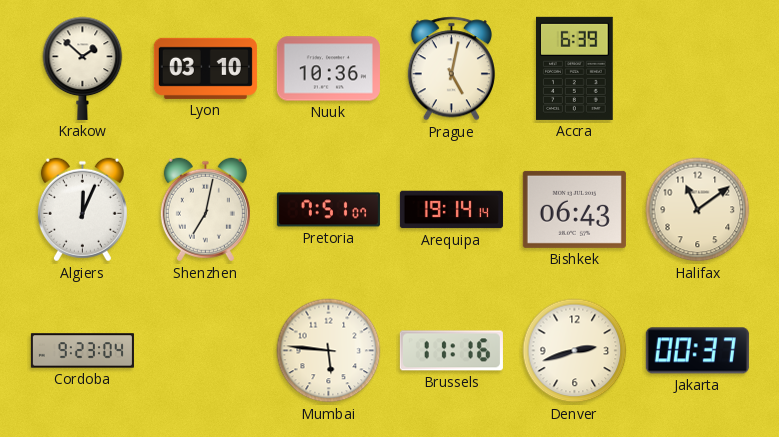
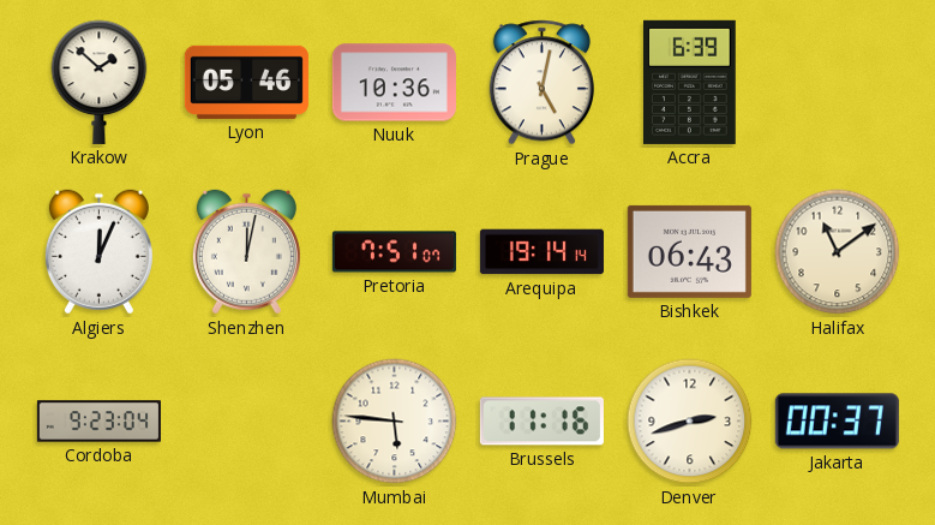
Lyon: 03:10 -> 05:46 (246, 82)
Shenzhen: 7:02 -> 12:02 (246, 252)
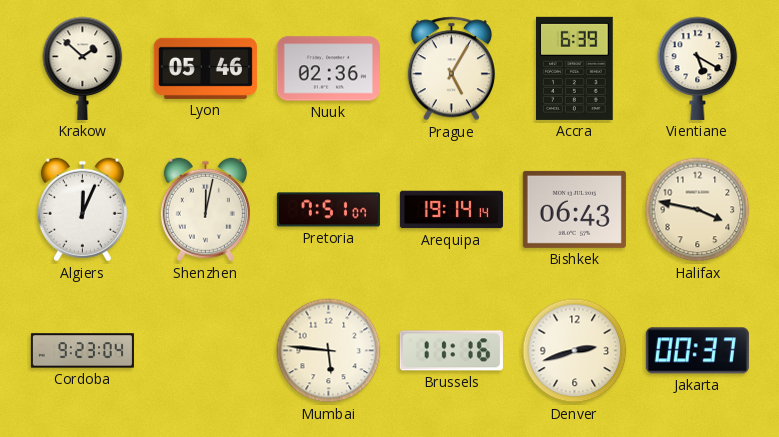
Nuuk: 10:36 -> 02:36 (328, 69)
Prague: 5:02 -> 5:05 (451, 69)
Vientiane: none -> 5:20 (698, 68)
Halifax: 11:09 -> 3:47 (698, 210)
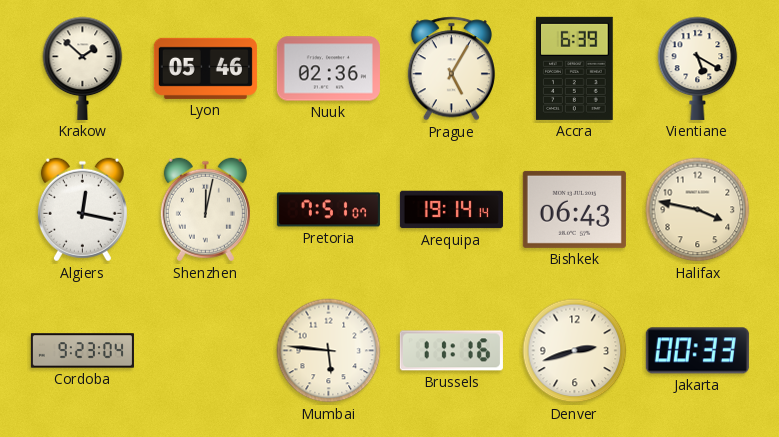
Algiers: 12:04 -> 12:17 (82, 210)
Jakarta: 00:37 -> 00:33 (697, 351)
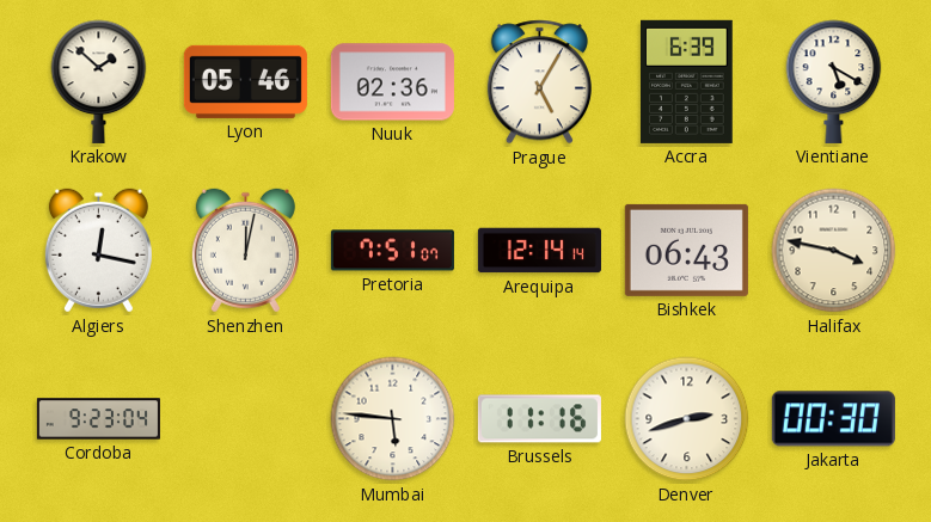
Arequipa: 19:14 -> 12:14 (539, 251)
Jakarta: 00:33 -> 00:30 (833, 419)
